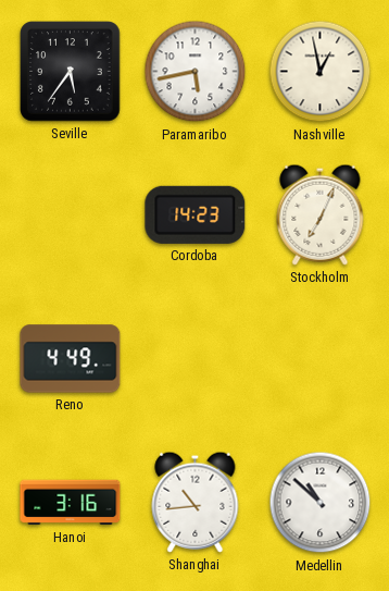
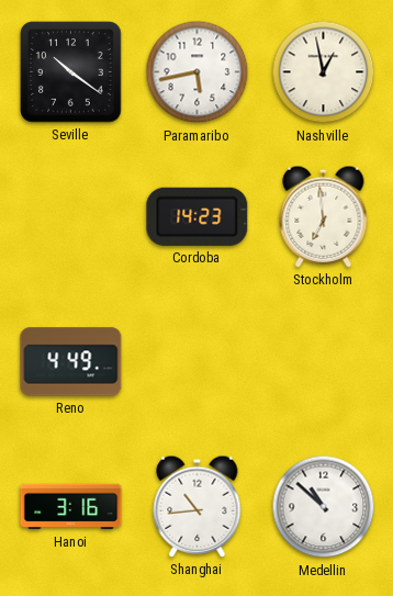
Seville: 5:36 -> 10:21 (71, 72)
Stockholm: 7:04 -> 6:59 (324, 216)
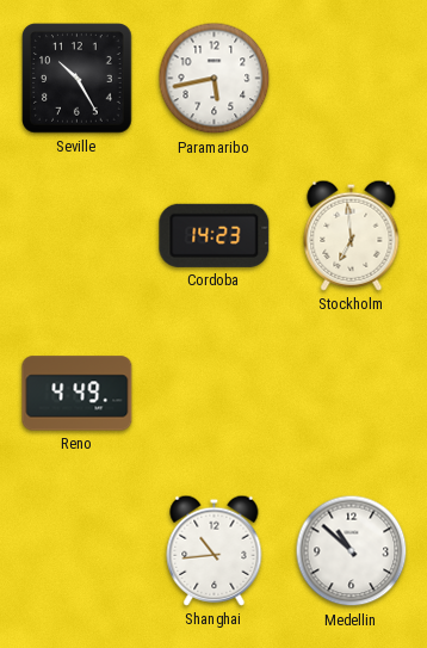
Seville: 10:21 -> 10:25 (78, 79)
Nashville: 12:58 -> none (324, 72)
Hanoi: 3:16 -> none (71, 507)
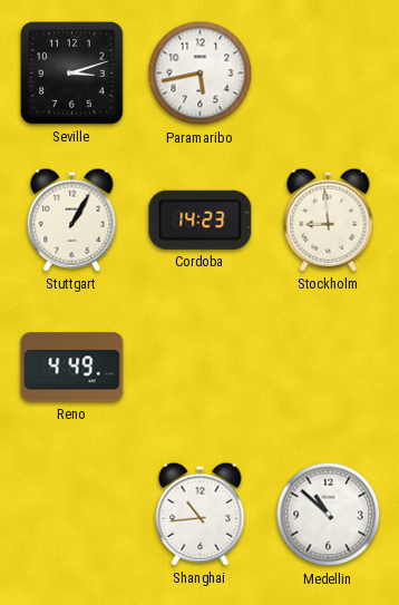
Seville: 10:25 -> 3:12 (72, 74)
Stuttgart: none -> 1:05 (72, 219)
Stockholm: 6:59 -> 8:59 (329, 219)
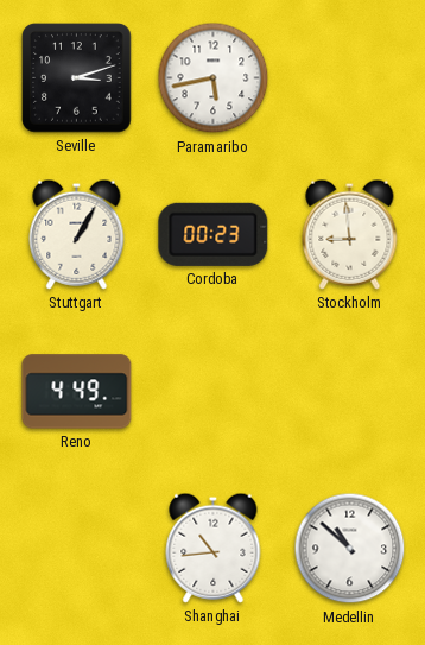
Cordoba: 14:23 -> 00:23 (214, 234)
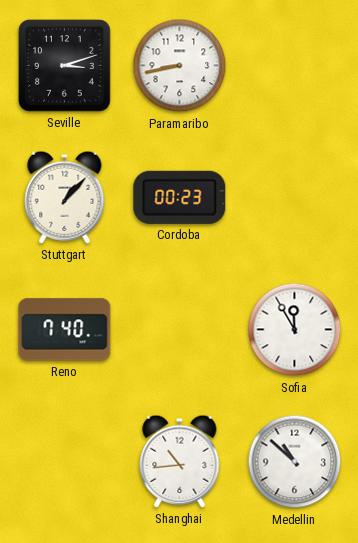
Paramaribo: 5:43 -> 8:43 (180, 66)
Stuttgart: 1:05 -> 1:07 (65, 197)
Stockholm: 8:59 -> none (350, 234)
Reno: 4:49 -> 7:40 (65, 330)
Sofia: none -> 11:55 (295, 330)
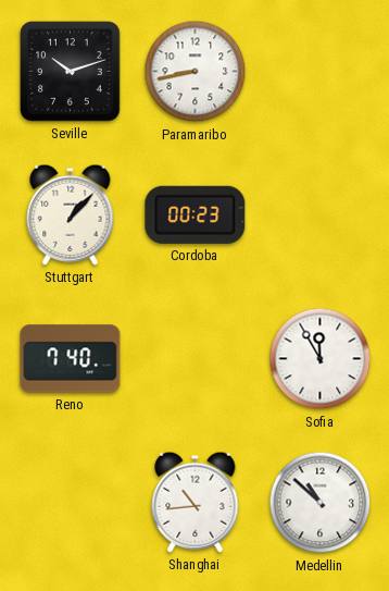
Seville: 3:12 -> 10:12 (71, 72)
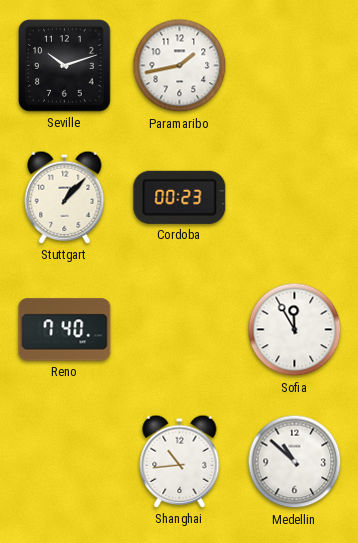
Paramaribo: 8:43 -> 1:43 (180, 66)
